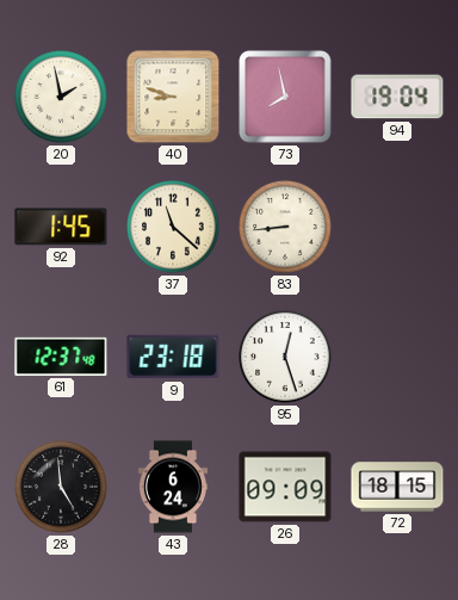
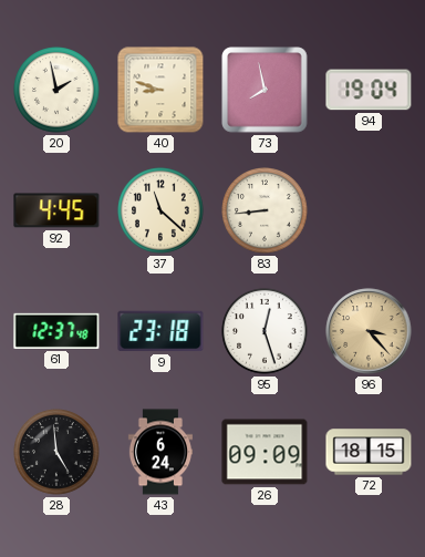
92: 1:45 -> 4:45 (56, 210)
96: none -> 3:23 (369, 331)
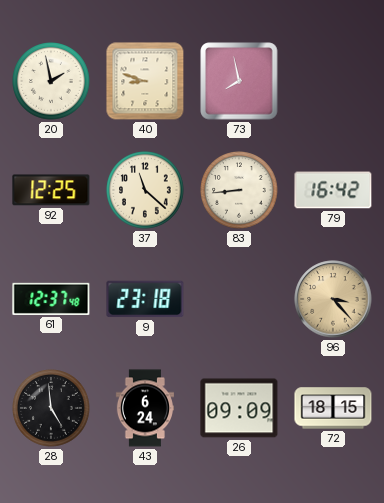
94: 19:04 -> none (369, 90)
92: 4:45 -> 12:25 (51, 190)
79: none -> 16:42 (333, 190)
95: 12:27 -> none (265, 331)
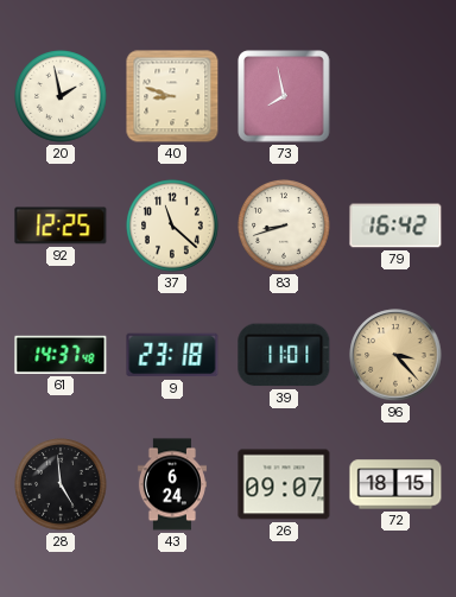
83: 8:44 -> 8:42 (284, 226)
61: 12:37 -> 14:37 (61, 355)
39: none -> 11:01 (284, 355)
26: 09:09 -> 09:07 (284, 484)
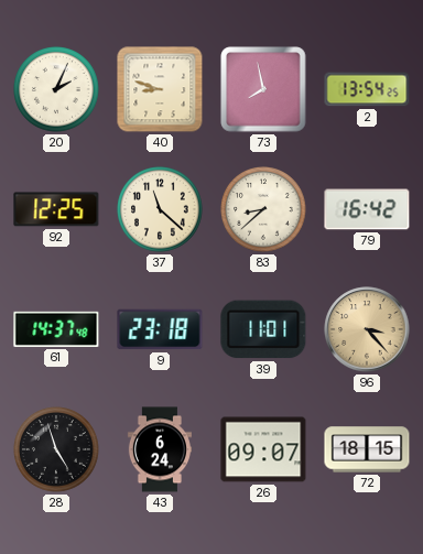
20: 1:58 -> 2:04 (56, 89)
2: none -> 13:54 (367, 89)
83: 8:42 -> 8:38 (263, 209)
28: 4:59 -> 4:57 (56, 449)
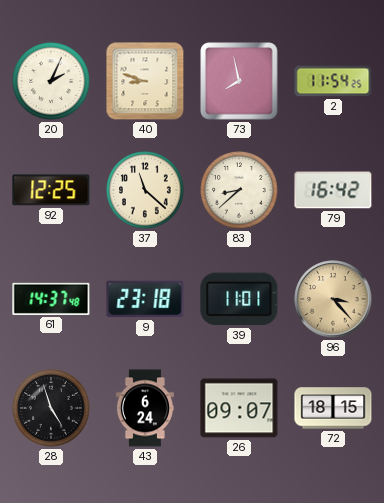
2: 13:54 -> 11:54 (333, 81)
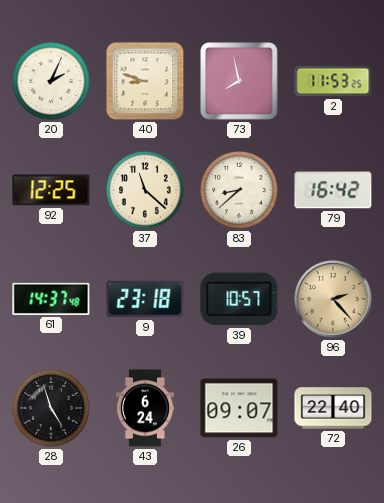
2: 11:54 -> 11:53 (333, 81)
39: 11:01 -> 10:57 (239, 299)
96: 3:23 -> 2:23 (333, 299)
72: 18:15 -> 22:40 (333, 408)
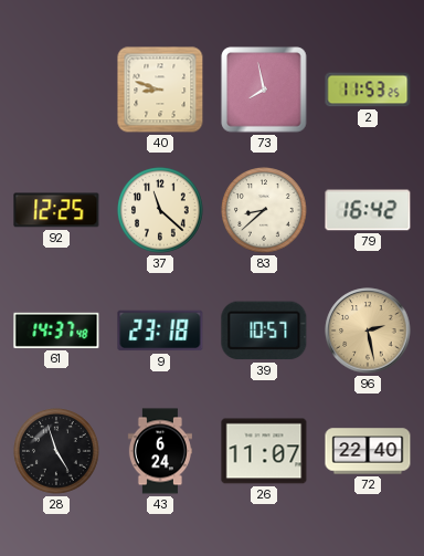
20: 2:04 -> none (51, 81)
96: 2:23 -> 2:28 (368, 331)
26: 09:07 -> 11:07 (264, 451)
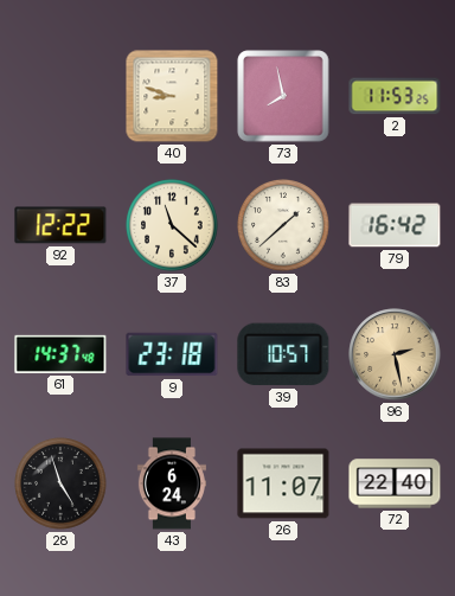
92: 12:25 -> 12:22 (60, 225)
83: 8:38 -> 1:38 (283, 225)
